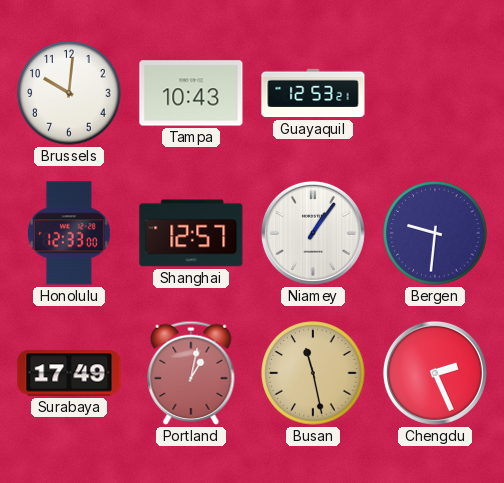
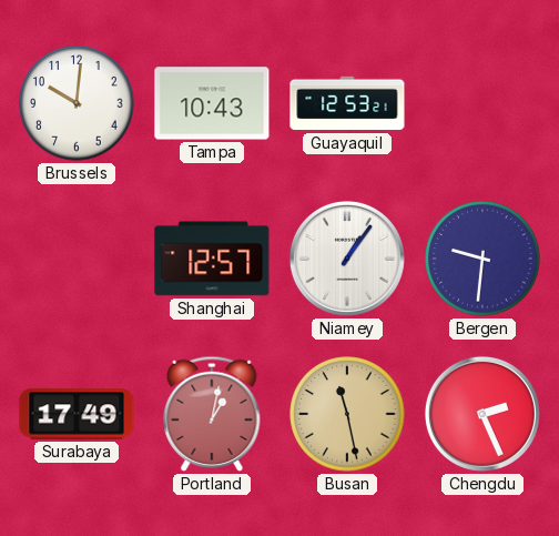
Honolulu: 12:33 -> none (69, 233)
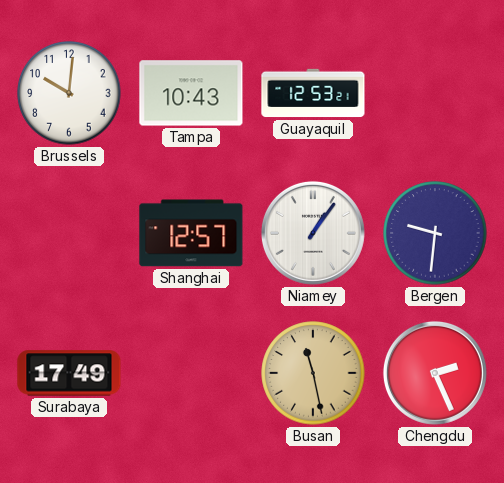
Portland: 1:02 -> none (212, 414)
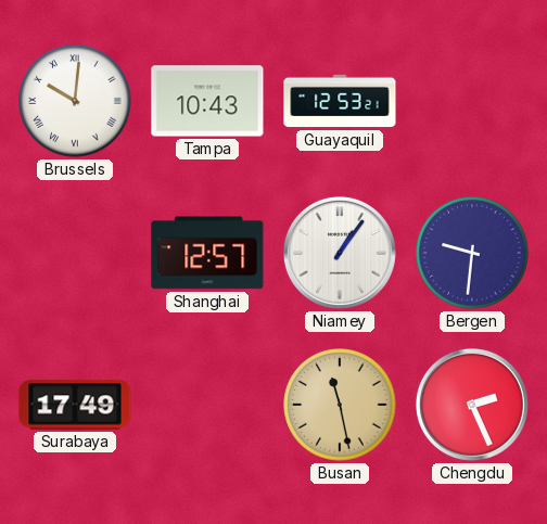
Brussels numerals: Arabic -> Roman (75, 101)
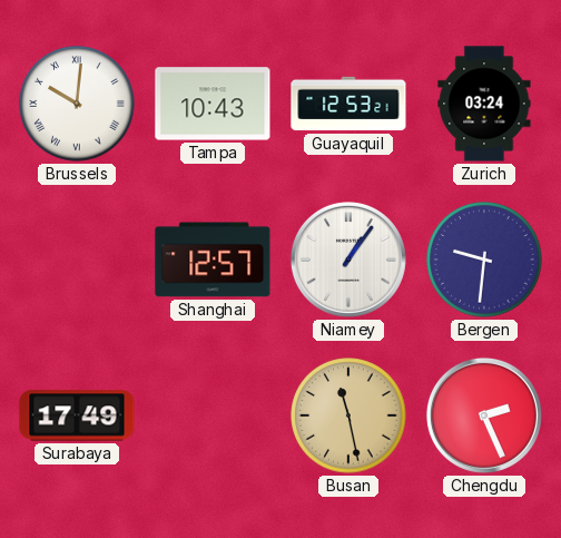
Zurich: none -> 03:24 (484, 104)
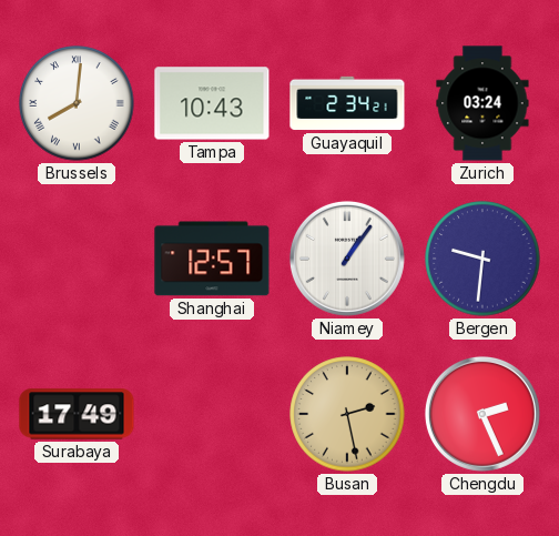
Brussels: 10:01 -> 8:01 (77, 103)
Guayaquil: 12:53 -> 2:34 (347, 103)
Busan: 11:28 -> 2:28 (347, 414)
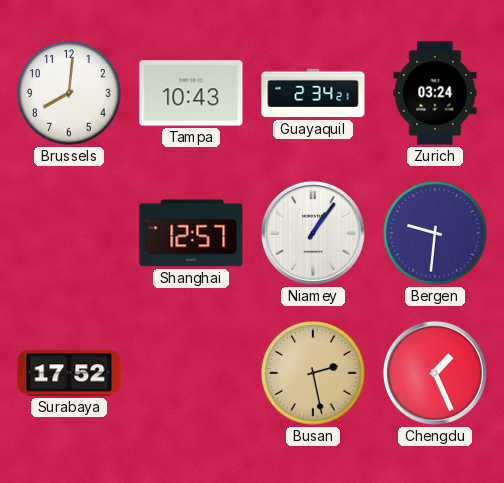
Brussels numerals: Roman -> Arabic (69, 93)
Surabaya: 17:49 -> 17:52 (69, 373)
Chengdu: 2:26 -> 1:26 (435, 373)
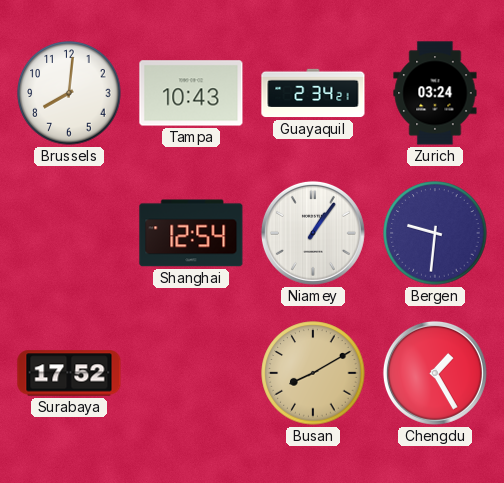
Shanghai: 12:57 -> 12:54 (191, 233)
Busan: 2:28 -> 8:10 (313, 373)
Chengdu: 1:26 -> 1:25 (435, 373)
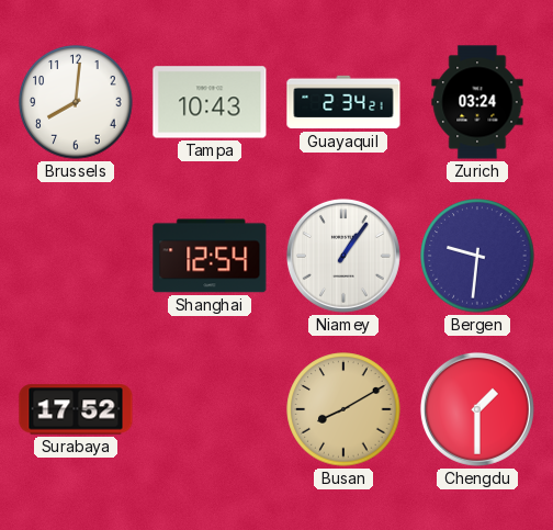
Chengdu: 1:25 -> 1:30 (477, 409)
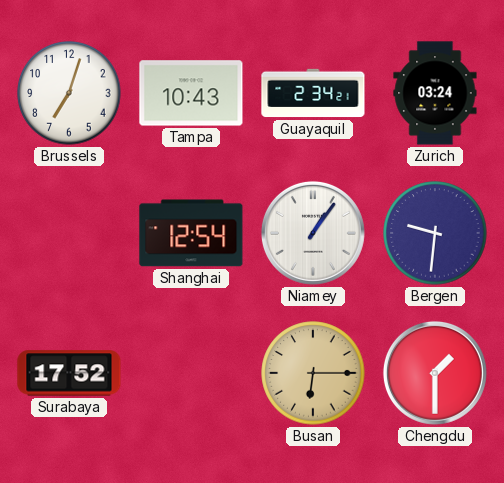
Brussels: 8:01 -> 7:03 (69, 93)
Busan: 8:10 -> 6:15 (313, 373)
